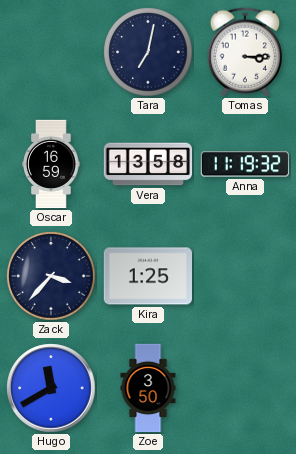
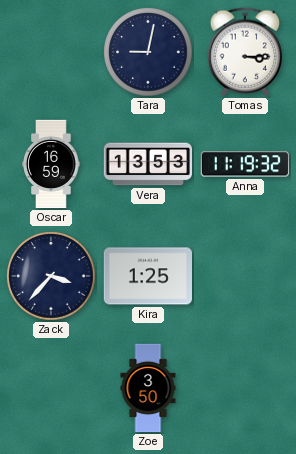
Tara: 7:02 -> 9:02 (148, 52)
Vera: 13:58 -> 13:53 (148, 164)
Hugo: 11:40 -> none (51, 388)
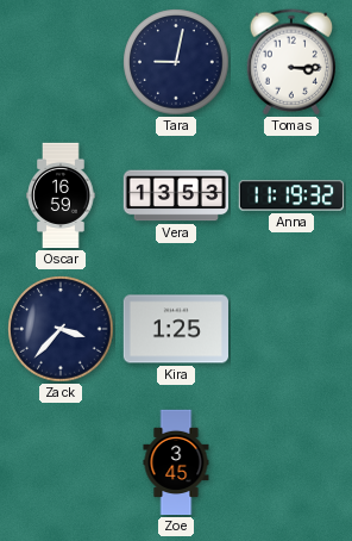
Zoe: 3:50 -> 3:45 (176, 462)
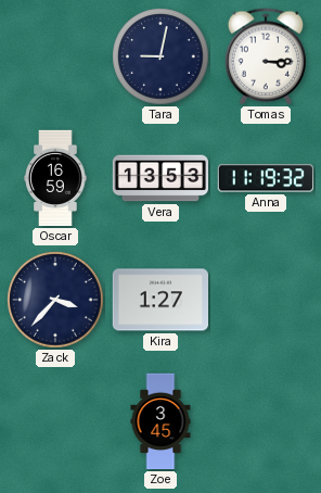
Kira: 1:25 -> 1:27 (159, 300)
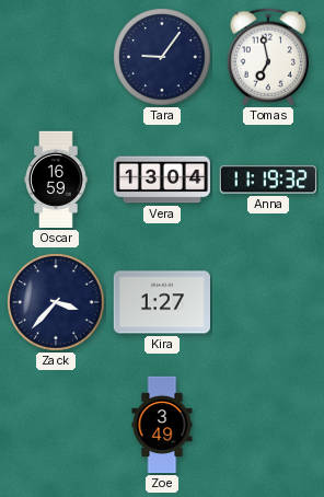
Tara: 9:02 -> 9:06 (162, 57)
Tomas: 3:15 -> 6:58 (267, 57)
Vera: 13:53 -> 13:04 (162, 180)
Zoe: 3:45 -> 3:49 (162, 425)
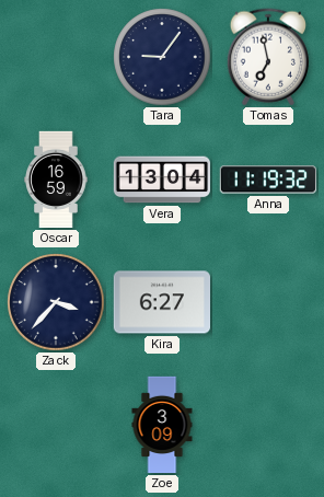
Kira: 1:27 -> 6:27 (161, 302)
Zoe: 3:49 -> 3:09 (162, 425)
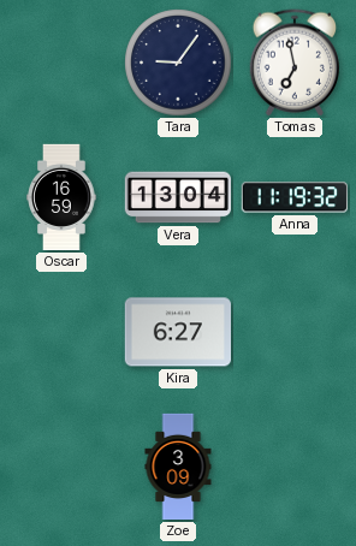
Zack: 3:37 -> none (56, 302)
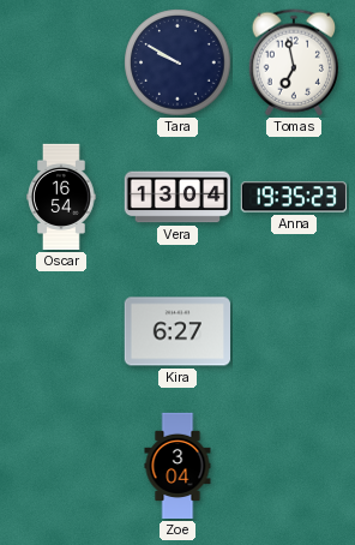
Tara: 9:06 -> 9:50 (177, 62)
Oscar: 16:59 -> 16:54 (61, 197)
Anna: 11:19 -> 19:35 (293, 197)
Zoe: 3:09 -> 3:04 (177, 466)
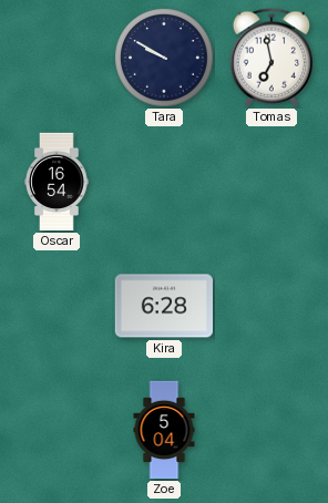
Vera: 13:04 -> none (177, 197)
Anna: 19:35 -> none (293, 197)
Kira: 6:27 -> 6:28 (163, 306)
Zoe: 3:04 -> 5:04 (164, 430)
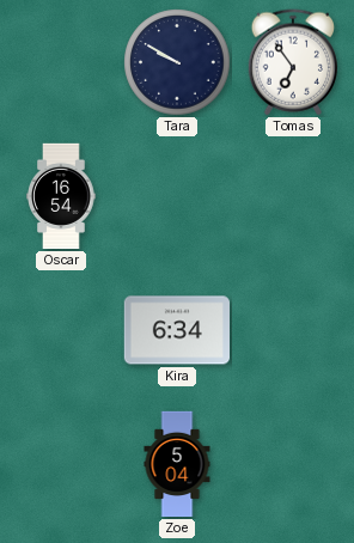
Tomas: 6:58 -> 6:54 (292, 62)
Kira: 6:28 -> 6:34 (176, 330)
